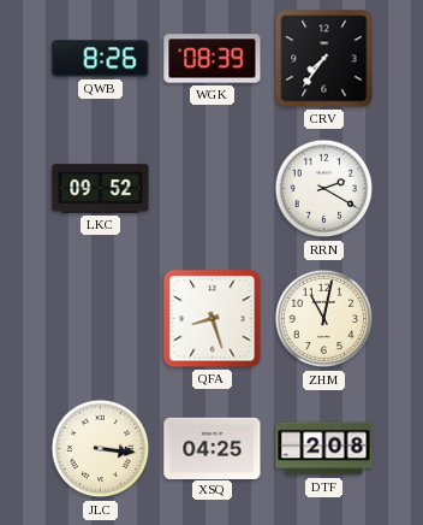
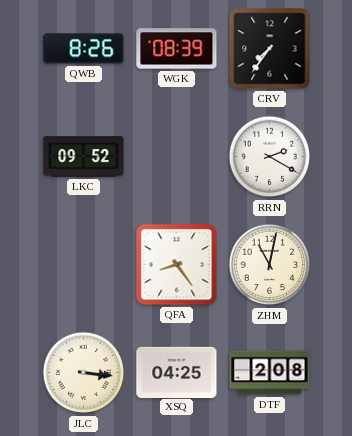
QFA: 8:27 -> 8:24 (177, 265)
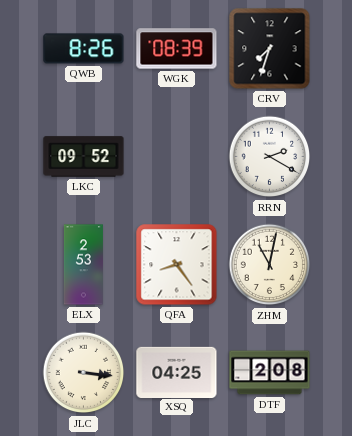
CRV: 7:36 -> 7:33 (270, 49)
ELX: none -> 2:53 (83, 265)
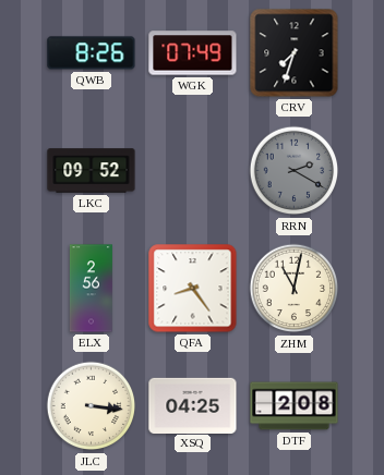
WGK: 08:39 -> 07:49 (193, 53)
RRN dial: white -> grey (295, 171)
ELX: 2:53 -> 2:56 (91, 289)
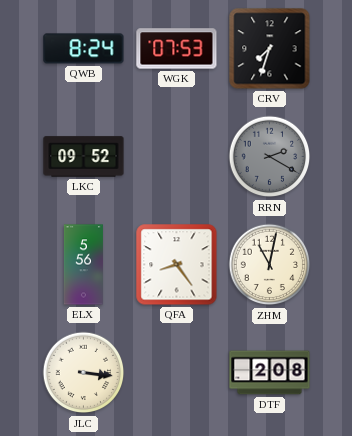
QWB: 8:26 -> 8:24 (84, 49)
WGK: 07:49 -> 07:53 (177, 49)
ELX: 2:56 -> 5:56 (83, 265)
XSQ: 04:25 -> none (193, 405)
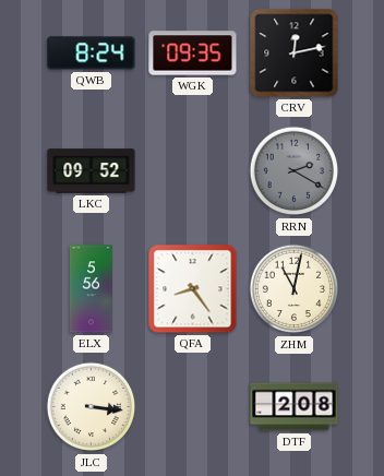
WGK: 07:53 -> 09:35 (193, 53)
CRV: 7:33 -> 12:13 (295, 53)
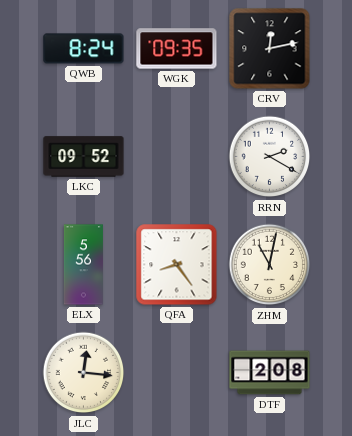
RRN dial: grey -> white (270, 157)
JLC: 3:16 -> 12:16 (84, 373)
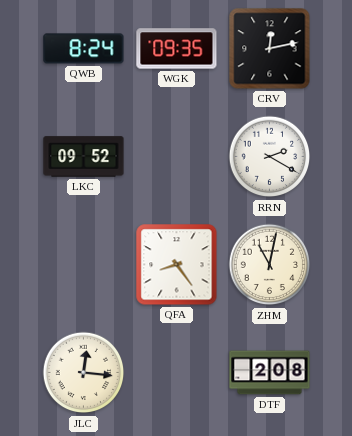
ELX: 5:56 -> none (83, 265)
